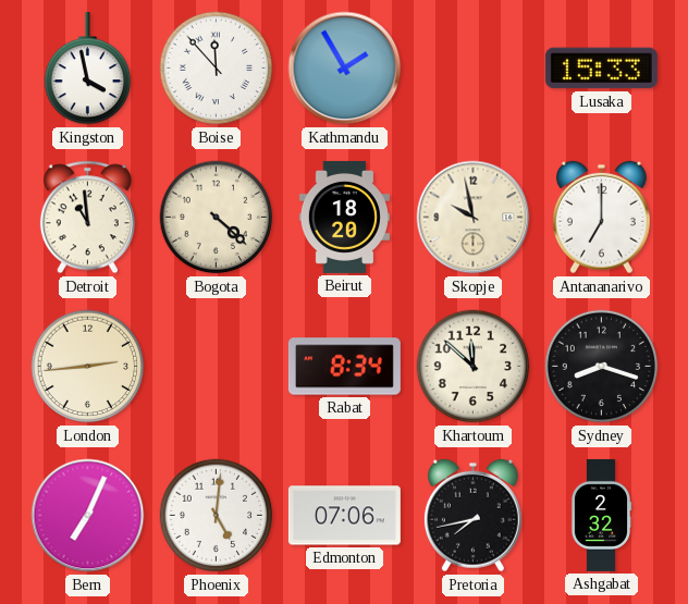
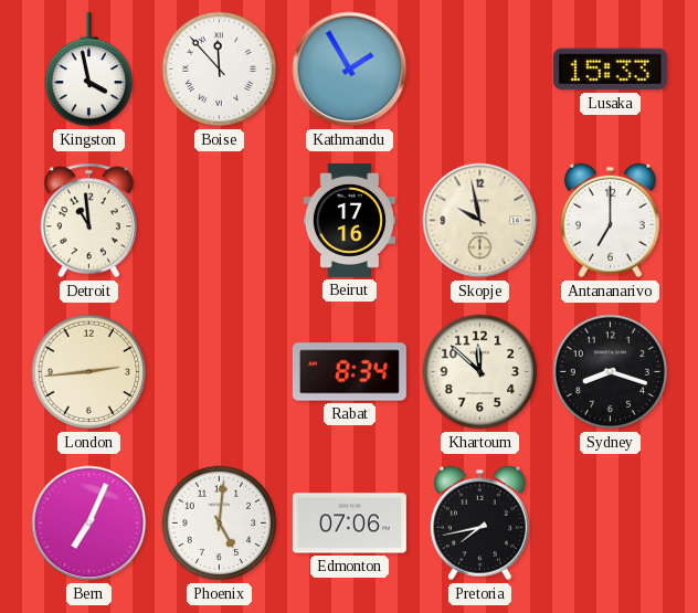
Bogota: 4:22 -> none (217, 218)
Beirut: 18:20 -> 17:16 (349, 220)
Ashgabat: 2:32 -> none (600, 515)
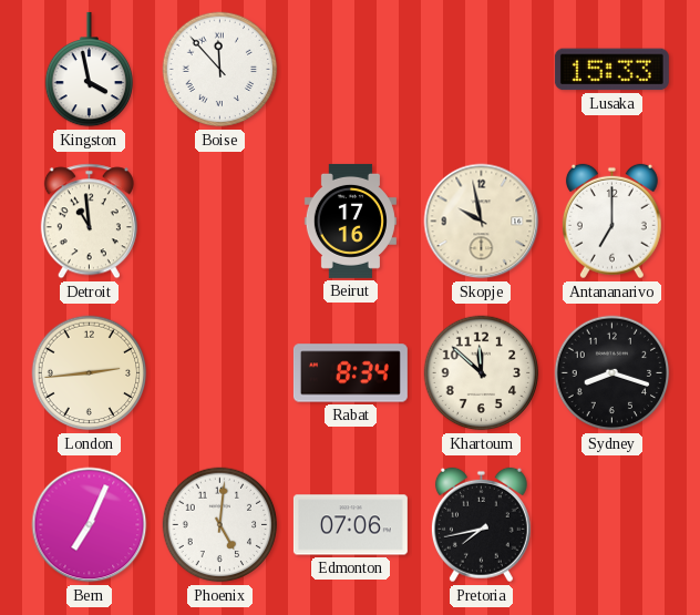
Kathmandu: 1:55 -> none (350, 70)
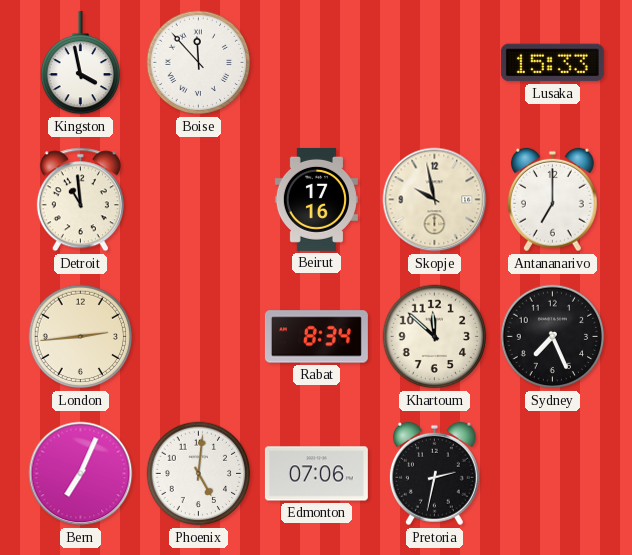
Sydney: 8:18 -> 7:26 (553, 337)
Pretoria: 7:43 -> 2:32 (434, 474)
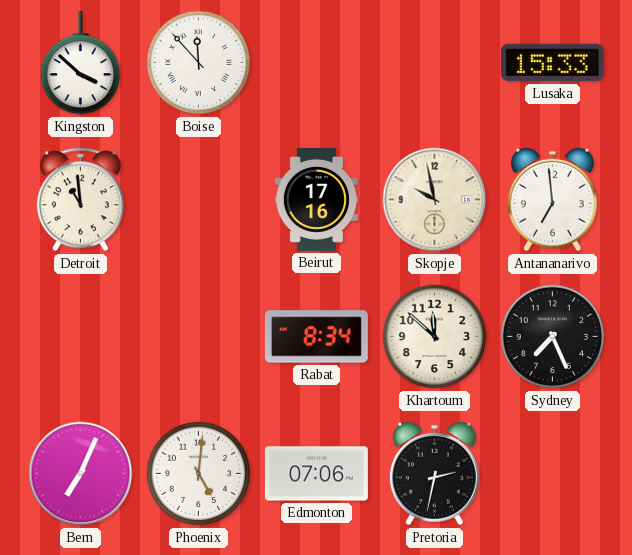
Kingston: 3:58 -> 3:52 (80, 63)
Antananarivo: 7:00 -> 6:59 (552, 200)
London: 2:44 -> none (81, 337)
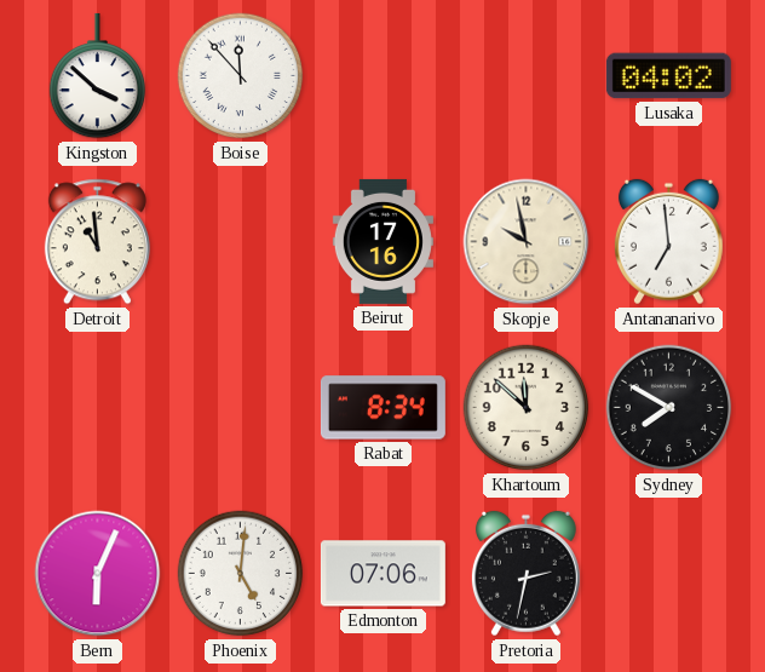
Lusaka: 15:33 -> 04:02 (668, 76)
Sydney: 7:26 -> 7:50 (669, 408)
Bern: 7:04 -> 6:04 (98, 574)
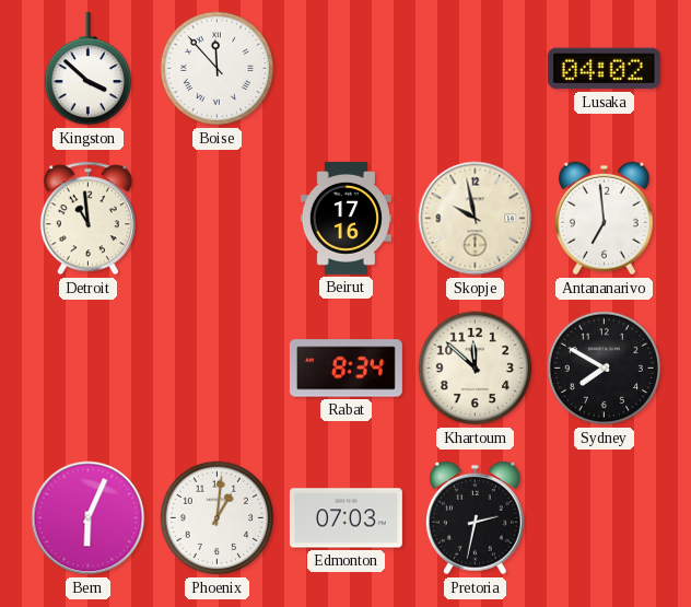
Phoenix: 5:01 -> 1:01 (218, 518)
Edmonton: 07:06 -> 07:03 (345, 518)
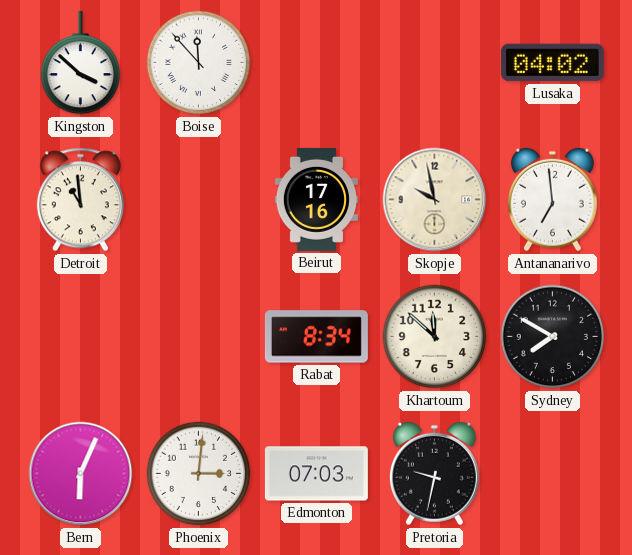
Phoenix: 1:01 -> 3:01 (199, 474)
Pretoria: 2:32 -> 9:32 (434, 474)
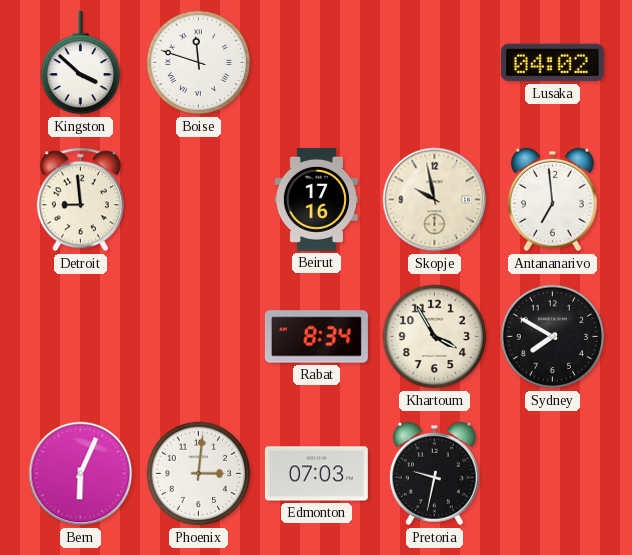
Boise: 11:53 -> 11:48 (199, 63)
Detroit: 10:59 -> 8:59 (80, 200)
Khartoum: 11:52 -> 3:55 (435, 337)
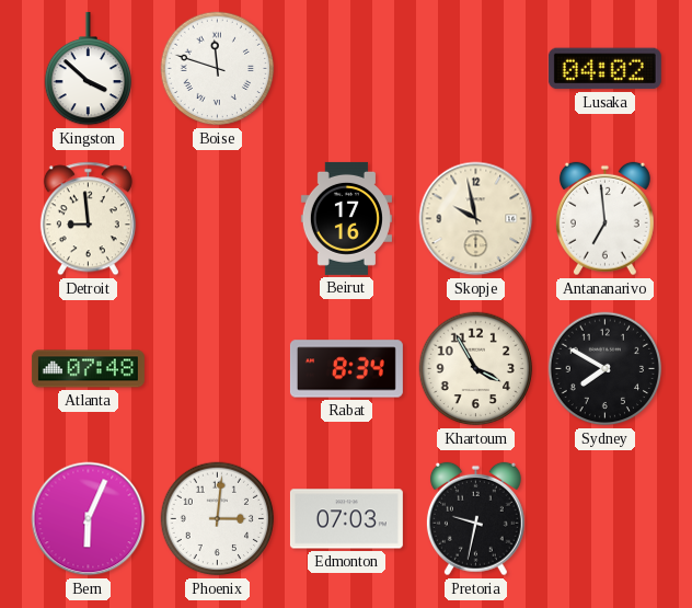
Atlanta: none -> 07:48 (88, 369)
